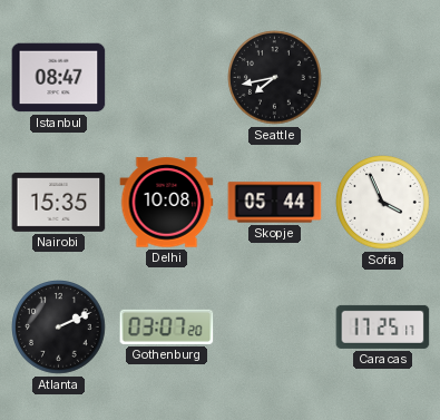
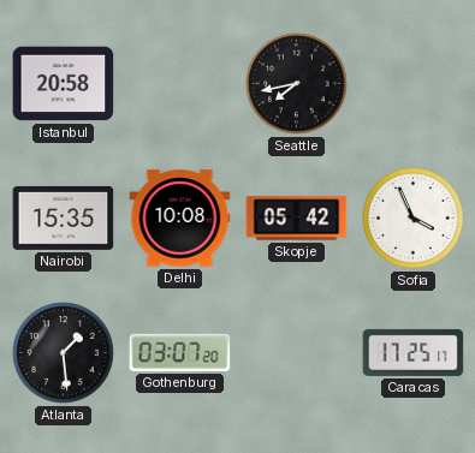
Istanbul: 08:47 -> 20:58 (64, 84)
Skopje: 05:44 -> 05:42 (297, 219)
Atlanta: 2:11 -> 1:29 (64, 353)
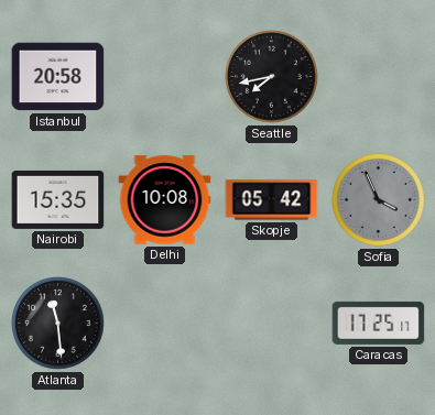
Sofia dial: white -> grey (379, 200)
Atlanta: 1:29 -> 11:29 (58, 324)
Gothenburg: 03:07 -> none (180, 352)
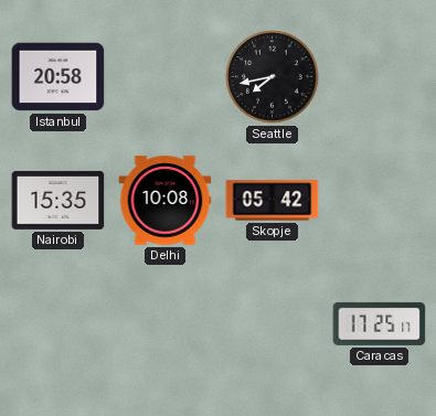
Sofia: 3:56 -> none (379, 200)
Atlanta: 11:29 -> none (58, 324)
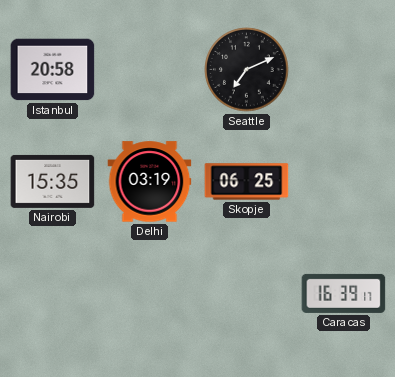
Seattle: 7:43 -> 7:11 (247, 70)
Delhi: 10:08 -> 03:19 (150, 182)
Skopje: 05:42 -> 06:25 (247, 182)
Caracas: 17:25 -> 16:39 (344, 293)
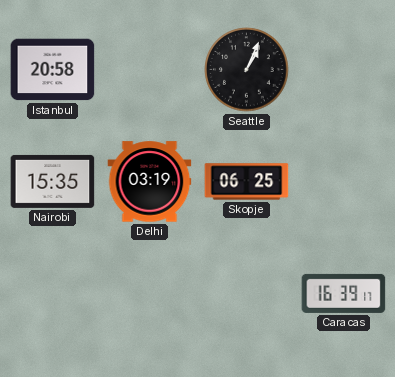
Seattle: 7:11 -> 1:04 (247, 70)
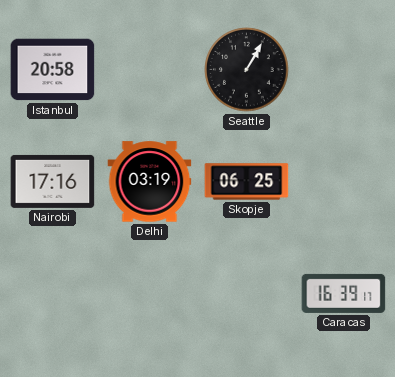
Seattle: 1:04 -> 1:05 (247, 70)
Nairobi: 15:35 -> 17:16 (53, 181)
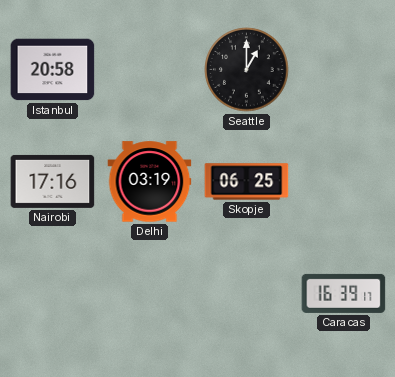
Seattle: 1:05 -> 1:00 (247, 70)
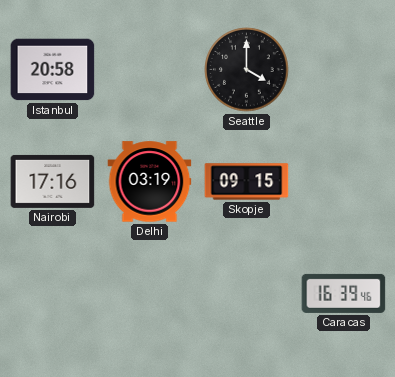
Seattle: 1:00 -> 4:00 (247, 70)
Skopje: 06:25 -> 09:15 (247, 182)
Caracas: 16:39:17 -> 16:39:46 (344, 293)
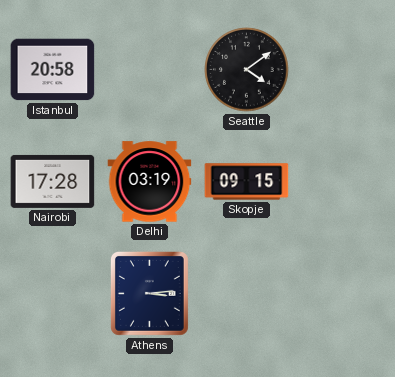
Seattle: 4:00 -> 4:09 (247, 70)
Nairobi: 17:16 -> 17:28 (53, 181)
Athens: none -> 3:14 (149, 293)
Caracas: 16:39 -> none (344, 293)
